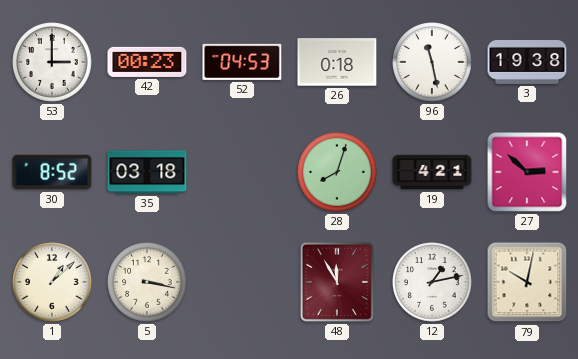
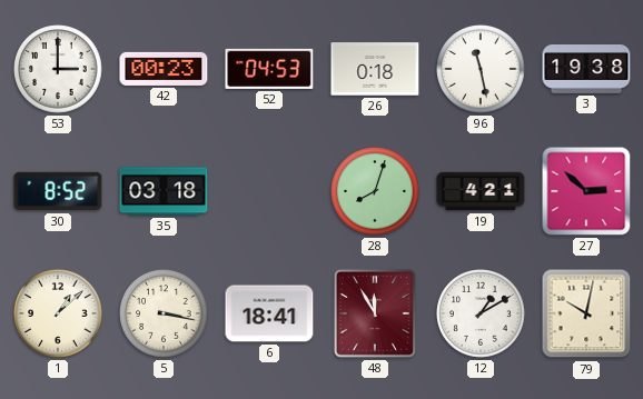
6: none -> 18:41 (269, 313)
12: 1:13 -> 1:10 (481, 313)
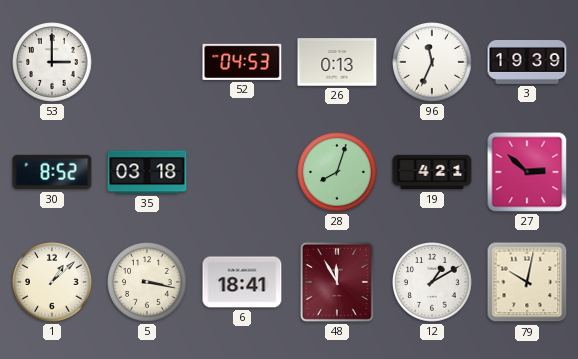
42: 00:23 -> none (164, 69)
26: 0:18 -> 0:13 (337, 62)
96: 11:28 -> 11:34 (432, 62)
3: 19:38 -> 19:39 (527, 63)
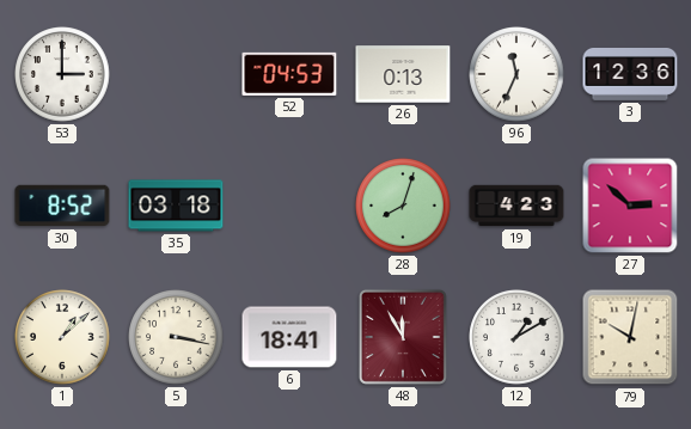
3: 19:39 -> 12:36 (630, 75)
19: 4:21 -> 4:23 (516, 206)
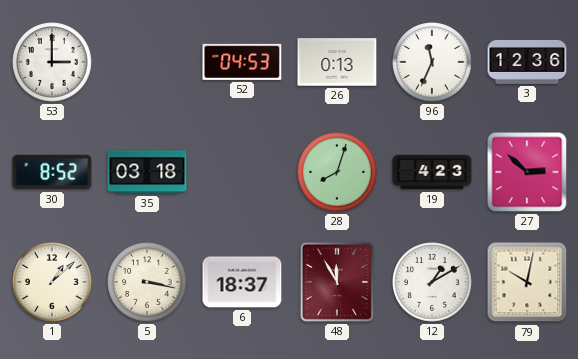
6: 18:41 -> 18:37 (242, 282)
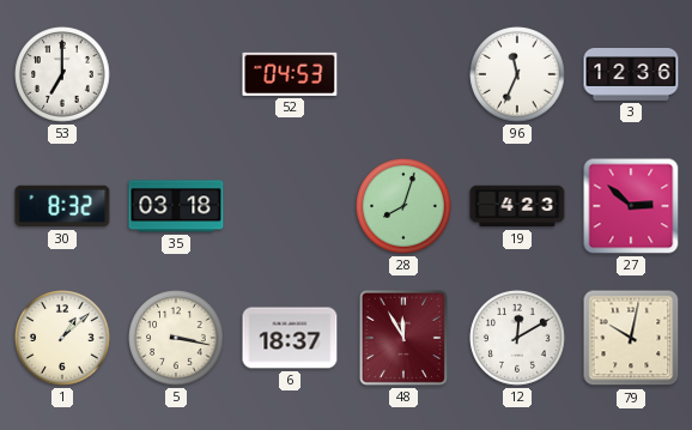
53: 3:00 -> 7:00 (62, 74)
26: 0:13 -> none (337, 62)
30: 8:52 -> 8:32 (62, 206)
12: 1:10 -> 12:10 (517, 338)
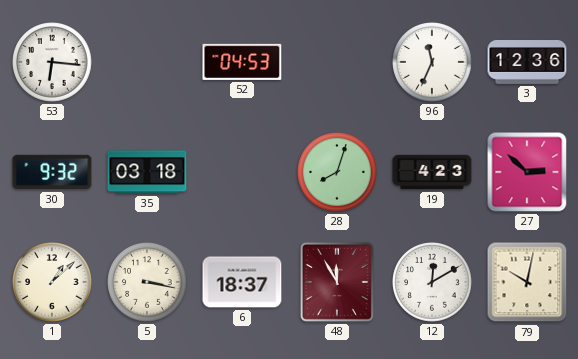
53: 7:00 -> 6:16 (52, 62)
30: 8:32 -> 9:32 (52, 172)
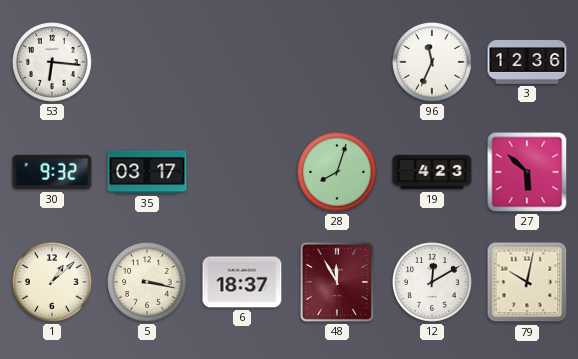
52: 04:53 -> none (242, 62)
35: 03:18 -> 03:17 (147, 172)
27: 2:52 -> 5:52 (527, 172)
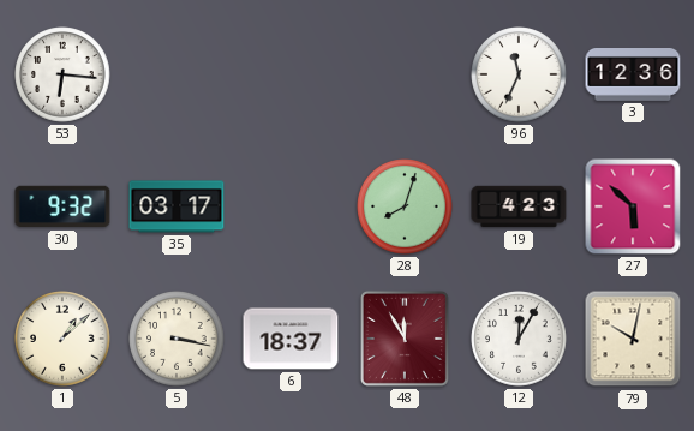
12: 12:10 -> 12:05 (519, 339)
